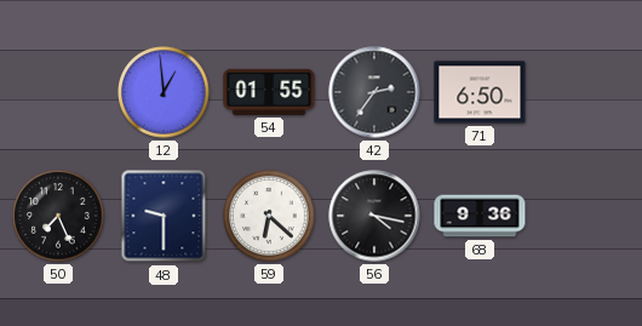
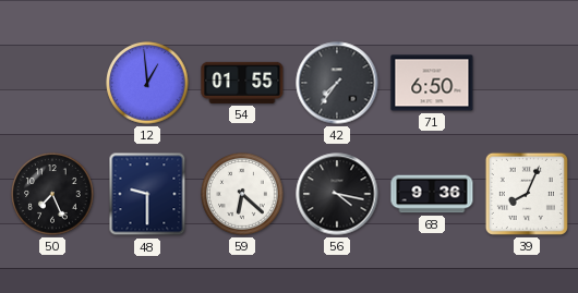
42: 2:36 -> 7:36 (337, 83)
39: none -> 8:04 (527, 194)
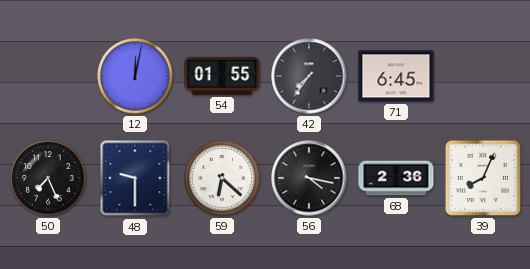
12: 12:59 -> 12:02 (135, 76)
71: 6:50 -> 6:45 (396, 76)
68: 9:36 -> 2:36 (396, 178)
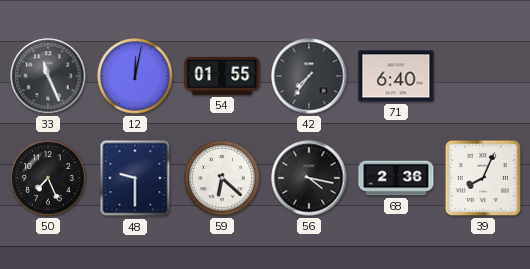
33: none -> 11:26 (48, 76)
71: 6:45 -> 6:40 (396, 76)
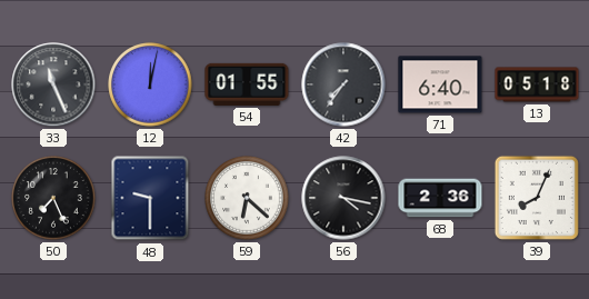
13: none -> 05:18 (537, 84)
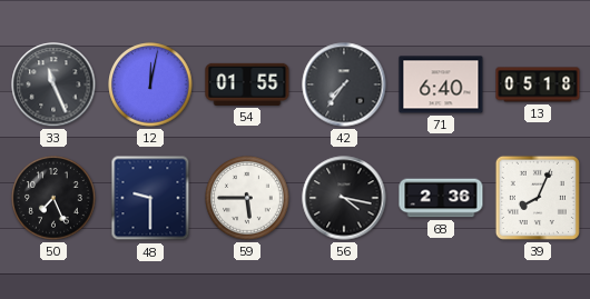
59: 6:22 -> 5:45 (247, 198)
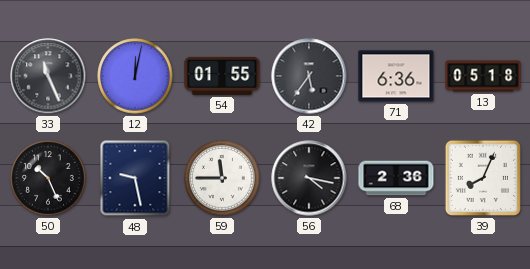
42: 7:36 -> 5:36 (309, 76)
71: 6:40 -> 6:36 (396, 76)
50: 7:26 -> 10:26 (48, 178)
48: 9:30 -> 9:28 (135, 178)
59: 5:45 -> 11:45 (222, 178)
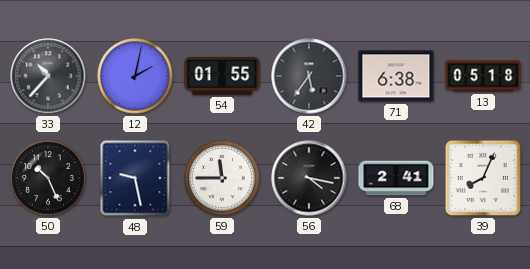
33: 11:26 -> 10:37 (48, 76)
12: 12:02 -> 2:02 (135, 76)
71: 6:36 -> 6:38 (396, 76)
68: 2:36 -> 2:41 (396, 178)
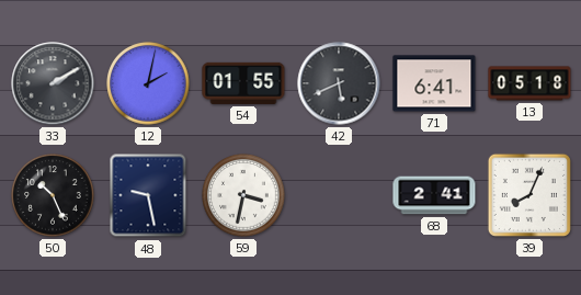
33: 10:37 -> 2:10 (53, 83)
42: 5:36 -> 5:41 (339, 83)
71: 6:38 -> 6:41 (434, 83)
59: 11:45 -> 3:32 (243, 195)
56: 4:17 -> none (309, 178)
